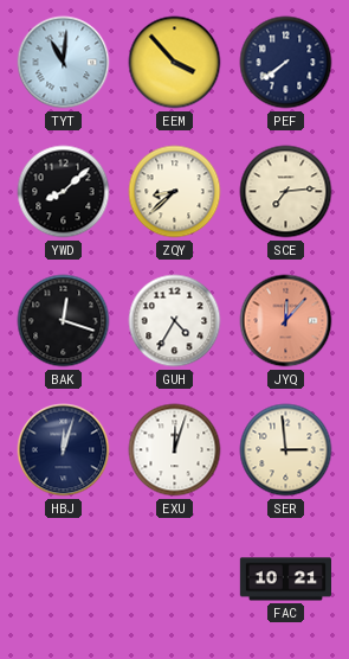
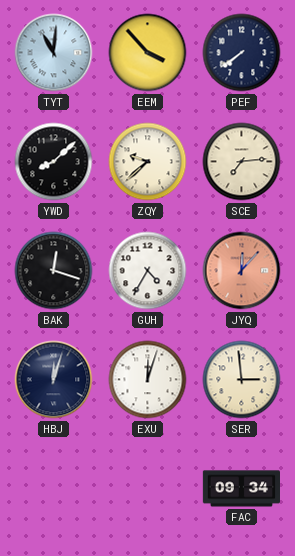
ZQY: 8:38 -> 9:38 (148, 162)
FAC: 10:21 -> 09:34 (241, 489)
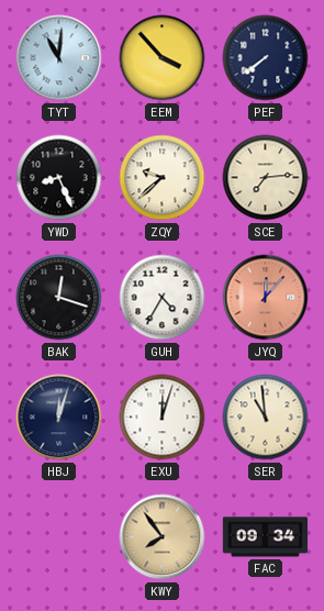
YWD: 8:08 -> 8:26 (59, 178)
SER: 2:59 -> 10:59 (266, 418)
KWY: none -> 7:54 (163, 537)
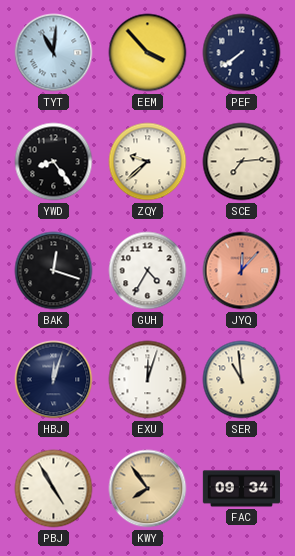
YWD: 8:26 -> 8:24 (54, 162)
PBJ: none -> 4:55 (54, 489)
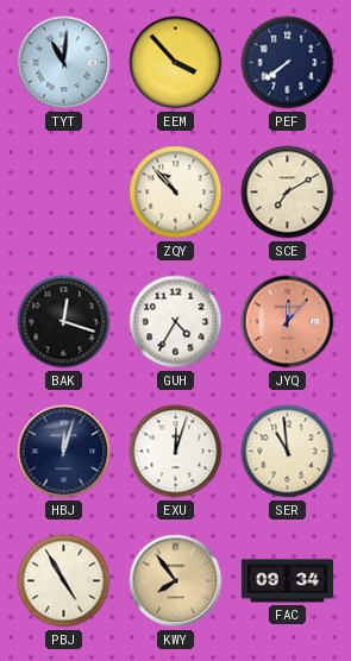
YWD: 8:24 -> none (54, 162)
ZQY: 9:38 -> 10:53 (176, 193)
SCE: 7:14 -> 7:10 (288, 193)
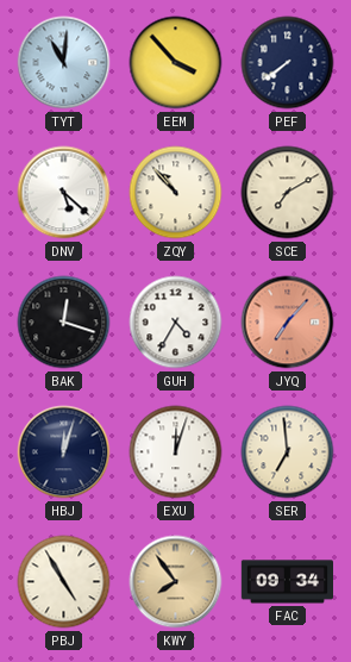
DNV: none -> 5:22 (64, 193)
JYQ: 12:07 -> 7:07 (288, 323)
SER: 10:59 -> 6:59 (288, 452)
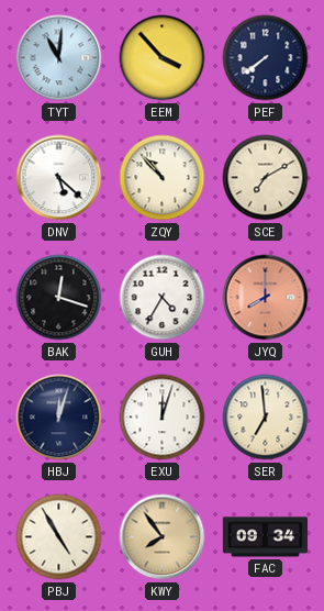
JYQ: 7:07 -> 8:00 (266, 298)
